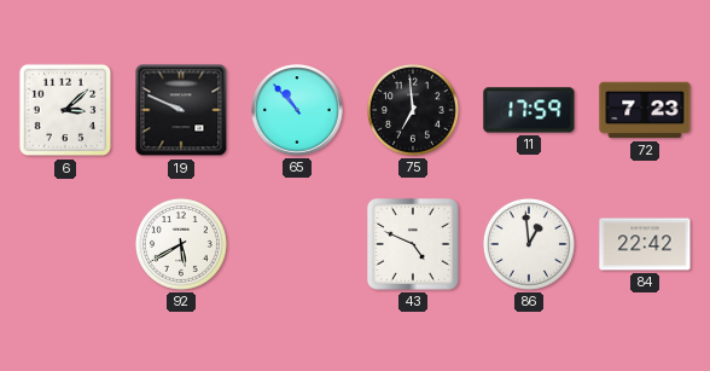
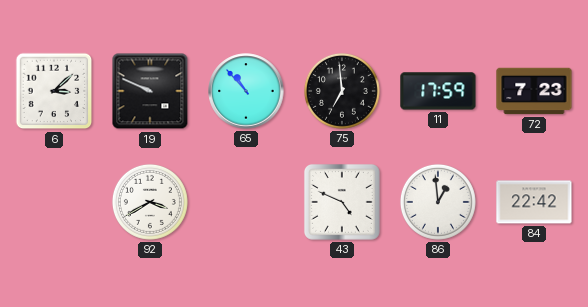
92: 5:40 -> 3:40 (150, 202)
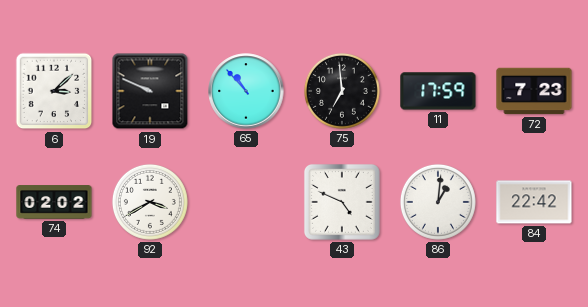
74: none -> 02:02 (54, 202)
86: 12:59 -> 1:01 (438, 202)
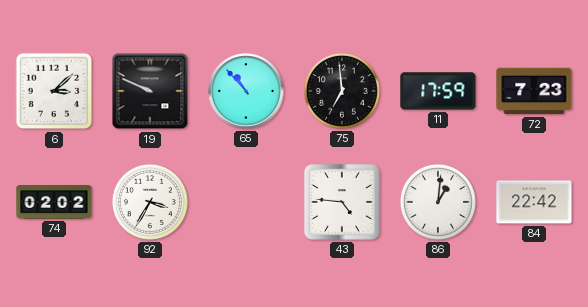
92: 3:40 -> 3:35 (150, 202)
43: 4:49 -> 4:46 (342, 202)
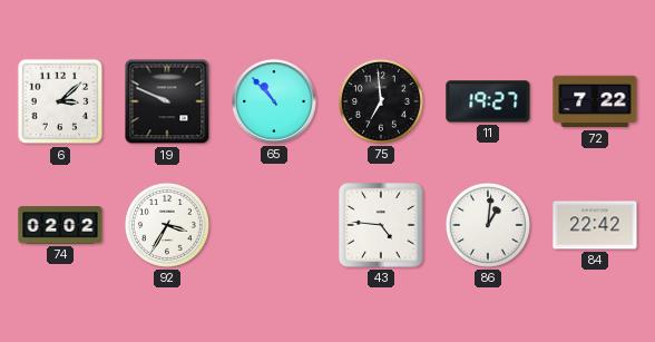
11: 17:59 -> 19:27 (488, 101)
72: 7:23 -> 7:22 (595, 101)
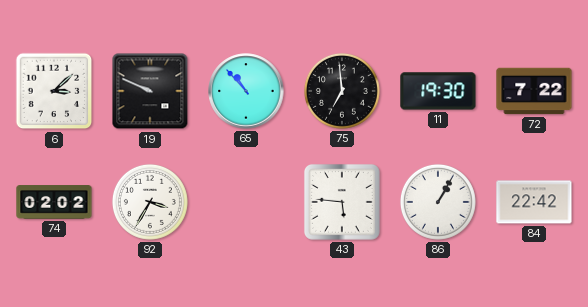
11: 19:27 -> 19:30 (438, 91)
43: 4:46 -> 5:46 (342, 202)
86: 1:01 -> 1:05 (438, 202)
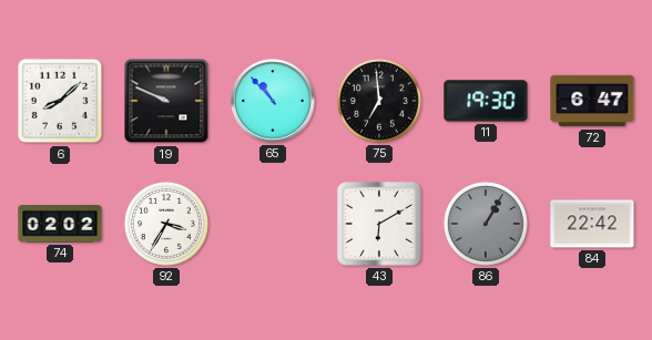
6: 3:08 -> 8:08 (60, 101)
72: 7:22 -> 6:47 (592, 101)
43: 5:46 -> 6:10 (379, 224)
86 dial: white -> grey (486, 224)
